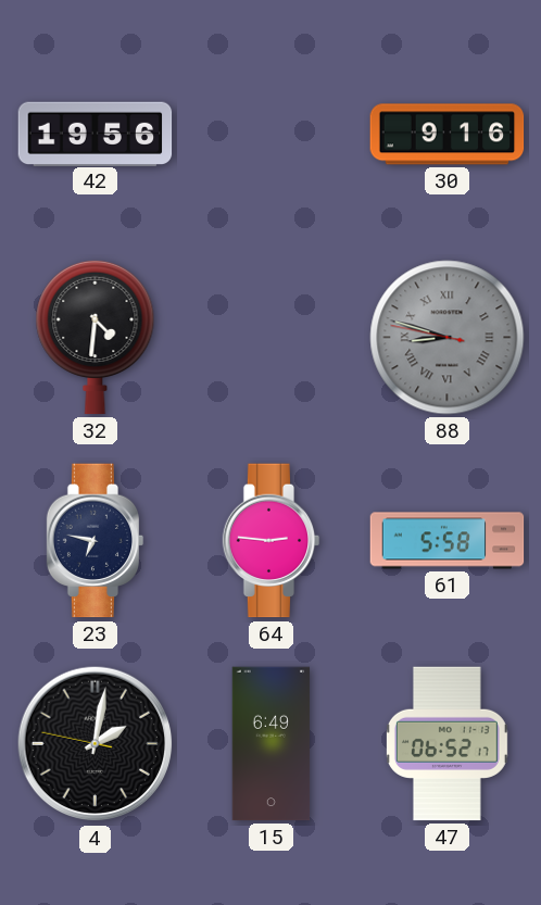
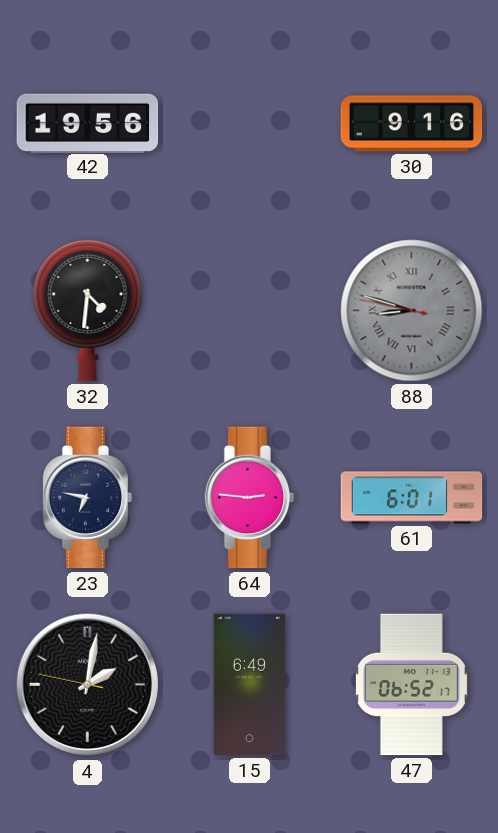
61: 5:58 -> 6:01 (412, 498)
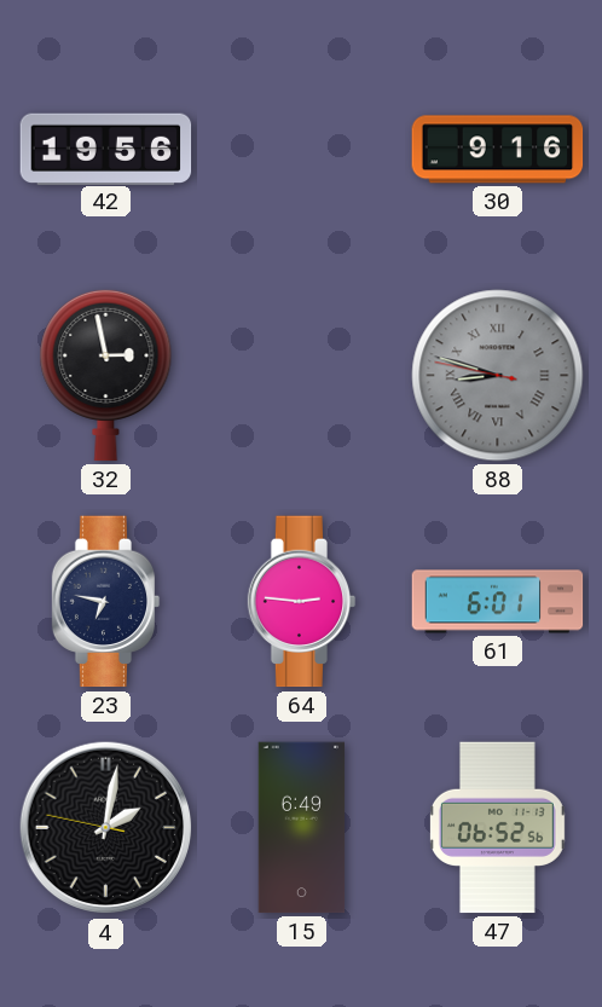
32: 4:31 -> 2:58 (106, 375)
47: 06:52:17 -> 06:52:56 (497, 828)
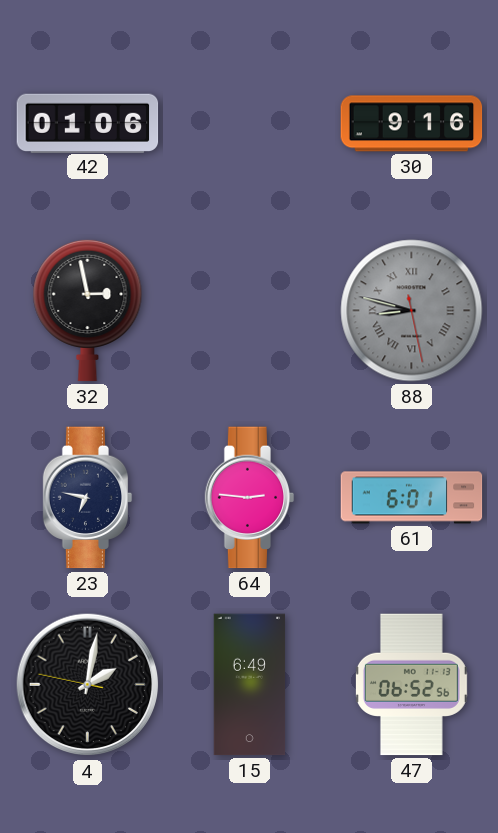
42: 19:56 -> 01:06 (88, 123)
88: 8:47:47 -> 8:47:28 (412, 311)
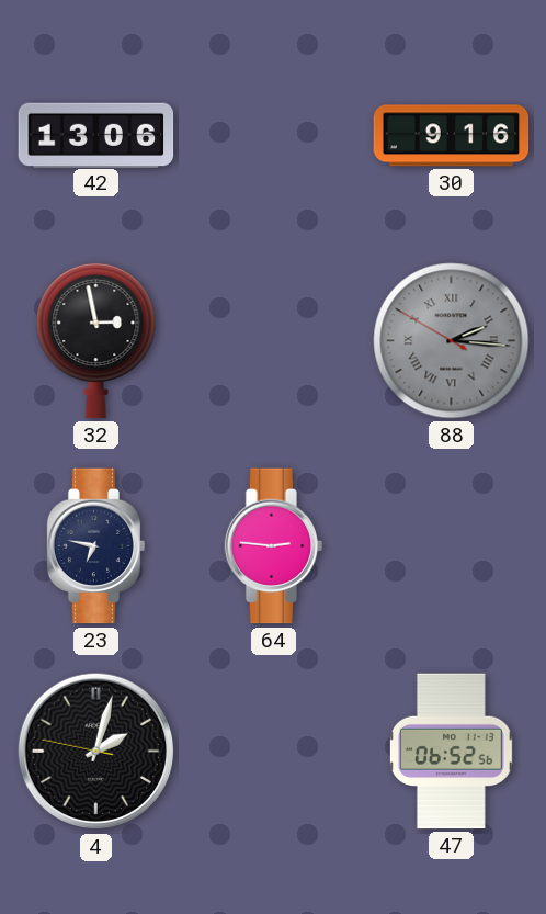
42: 01:06 -> 13:06 (96, 135)
88: 8:47 -> 2:15 (452, 341)
61: 6:01 -> none (412, 498)
4: 2:01 -> 2:02 (96, 752)
15: 6:49 -> none (250, 685)
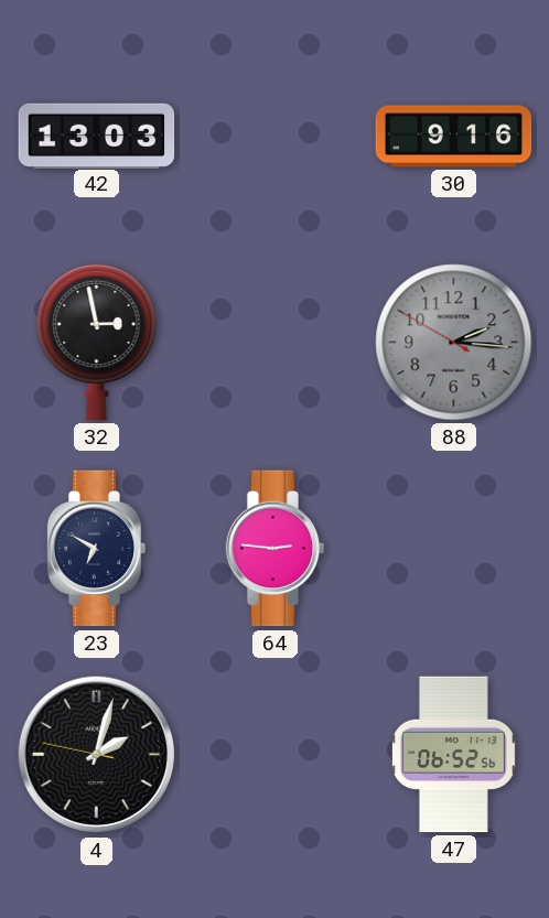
42: 13:06 -> 13:03 (97, 136)
88 numerals: Roman -> Arabic (454, 343)
23: 6:47 -> 6:50 (97, 549)
